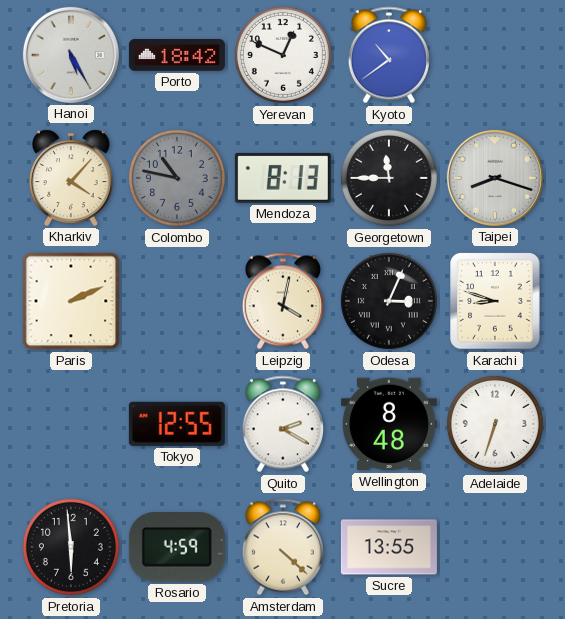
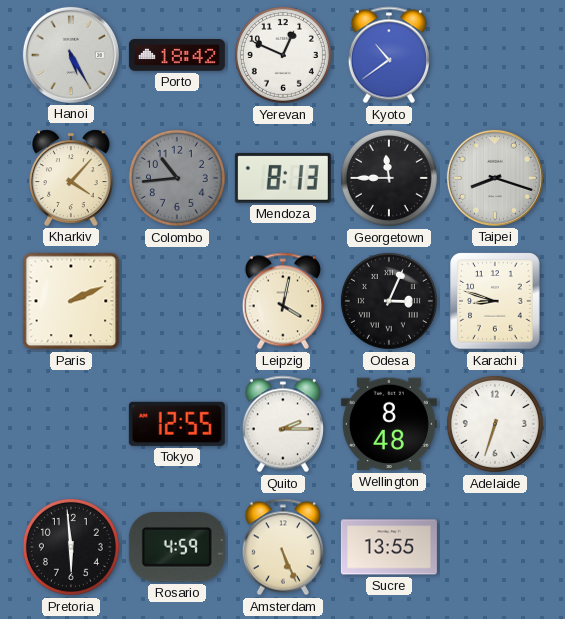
Colombo: 10:47 -> 10:44 (177, 178)
Quito: 2:20 -> 2:15 (283, 424)
Amsterdam: 4:22 -> 5:26 (283, 547)
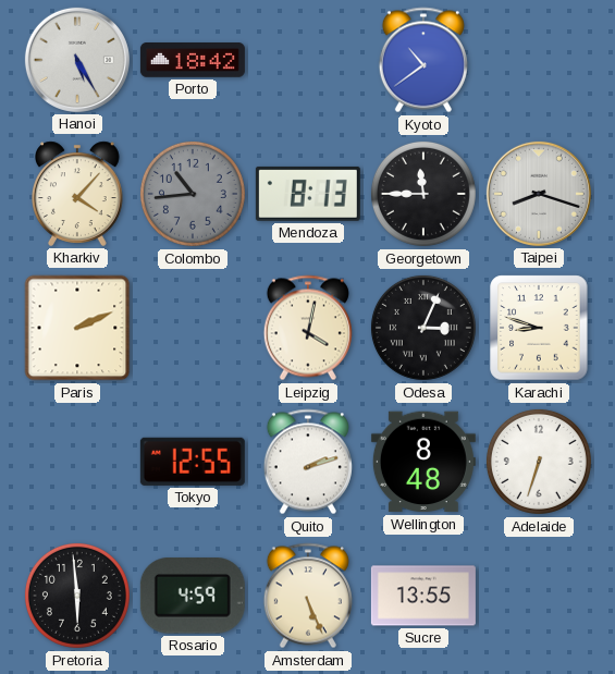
Yerevan: 12:49 -> none (283, 55)
Quito: 2:15 -> 2:12 (308, 462)
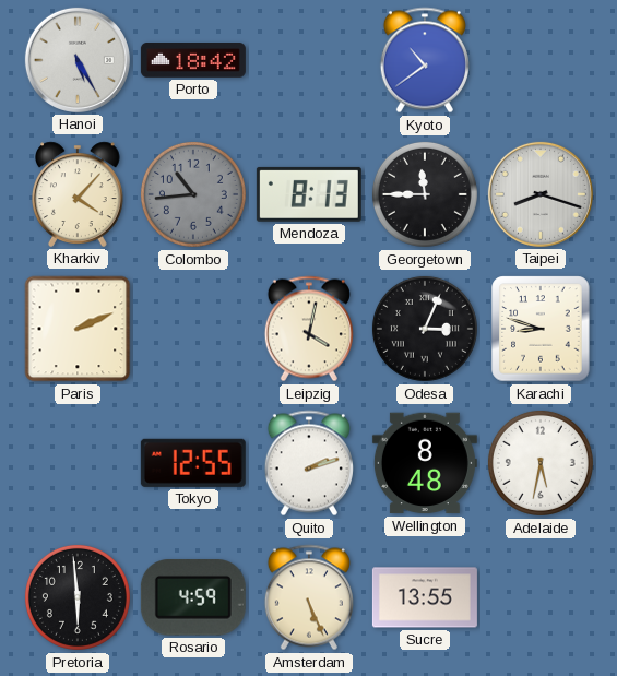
Adelaide: 6:33 -> 5:32 (541, 463)
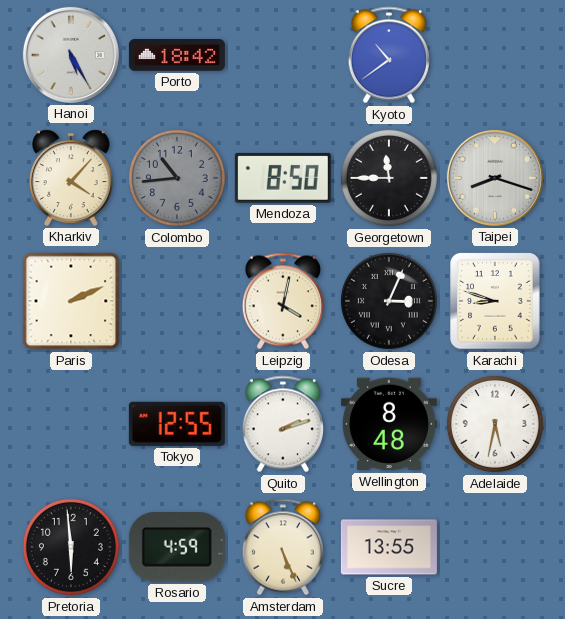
Mendoza: 8:13 -> 8:50 (283, 178)
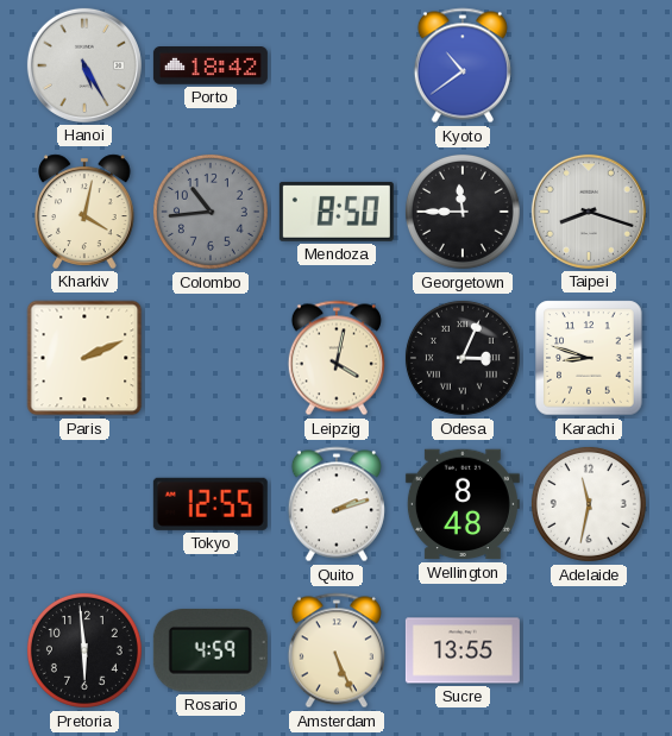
Kharkiv: 4:07 -> 4:02 (86, 212)
Adelaide: 5:32 -> 11:32 (589, 504)
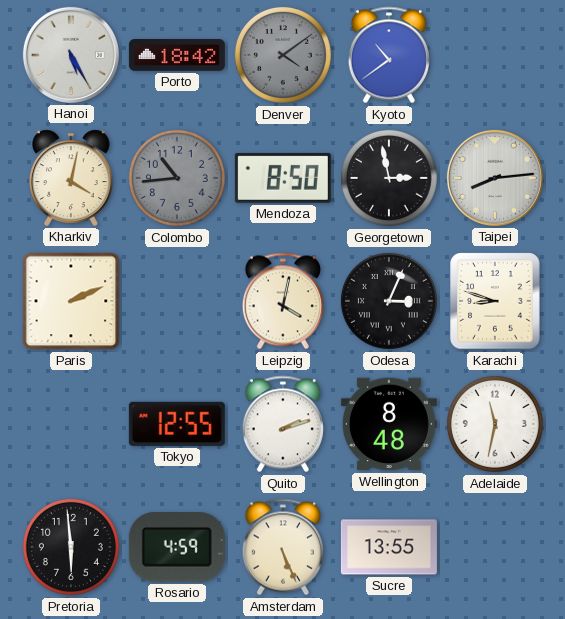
Denver: none -> 4:09 (283, 55)
Georgetown: 11:45 -> 2:58 (389, 178)
Taipei: 8:18 -> 8:14 (495, 178)
